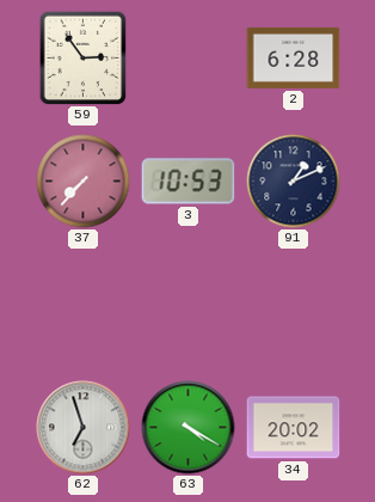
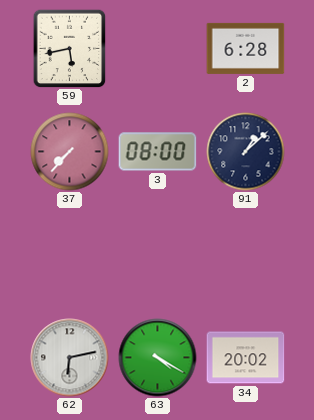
59: 2:54 -> 5:43 (70, 48)
3: 10:53 -> 08:00 (158, 152)
91: 1:11 -> 1:08 (246, 152)
62: 6:57 -> 6:13 (70, 358)
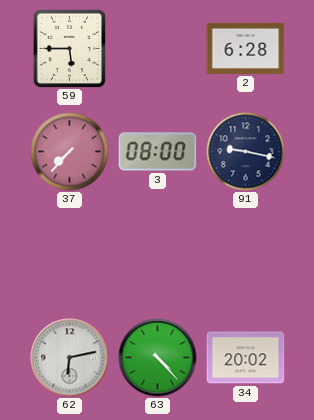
59: 5:43 -> 5:45 (70, 48)
91: 1:08 -> 9:17 (246, 152)
63: 4:20 -> 4:23 (158, 358)
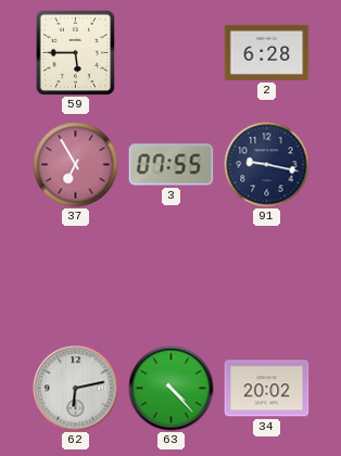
37: 7:37 -> 6:55 (76, 165)
3: 08:00 -> 07:55 (172, 165)
